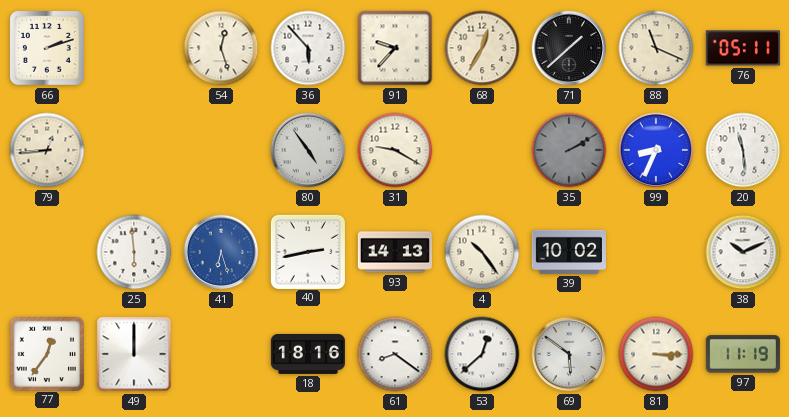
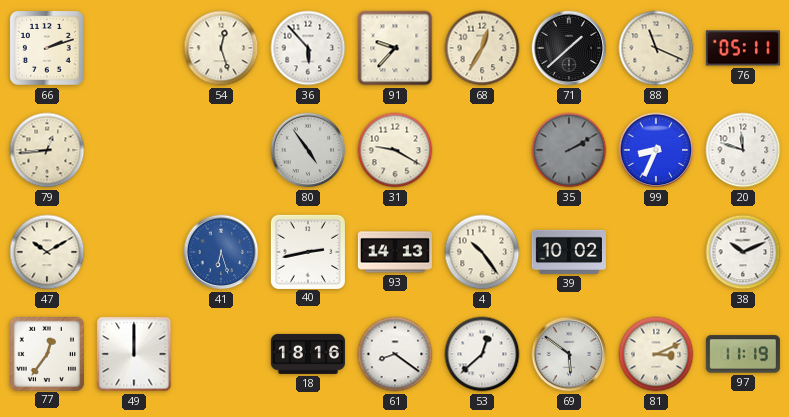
20: 11:29 -> 11:48 (743, 150)
47: none -> 10:10 (47, 252)
25: 5:59 -> none (134, 252)
81: 3:15 -> 3:11 (656, 354)
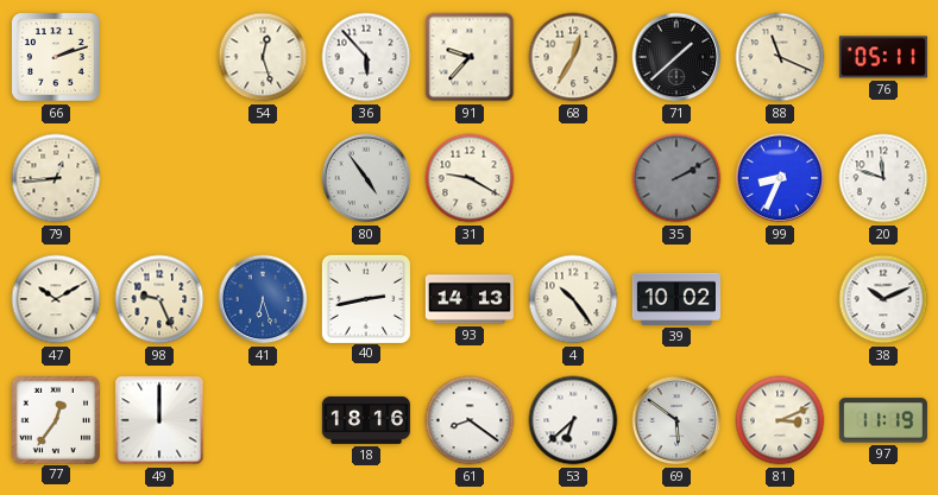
98: none -> 9:26 (159, 299)
53: 12:38 -> 6:38 (573, 420)
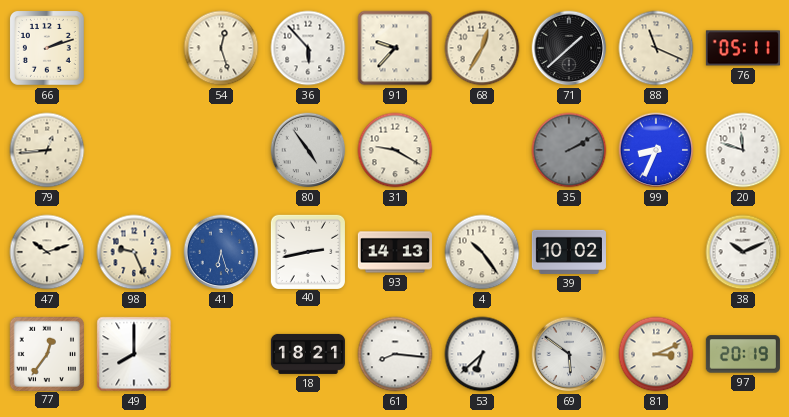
47: 10:10 -> 10:12 (47, 252)
49: 12:00 -> 8:00 (134, 354)
18: 18:16 -> 18:21 (308, 354)
61: 8:21 -> 8:16 (395, 354)
97: 11:19 -> 20:19 (743, 354)
